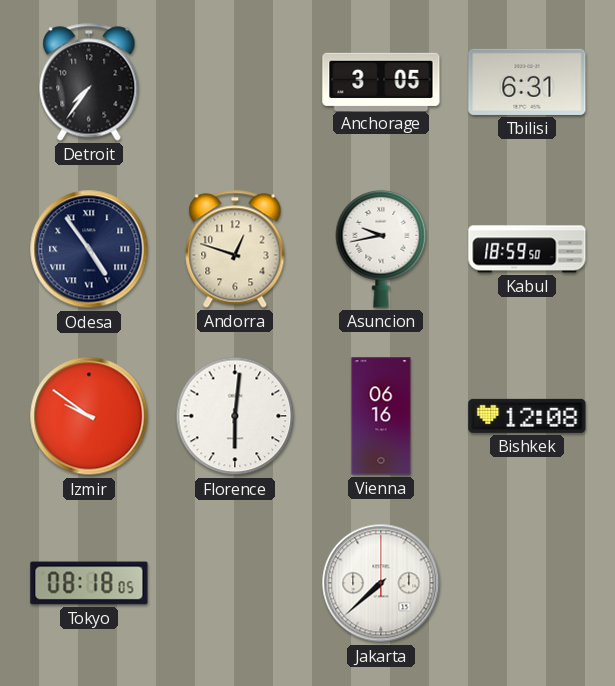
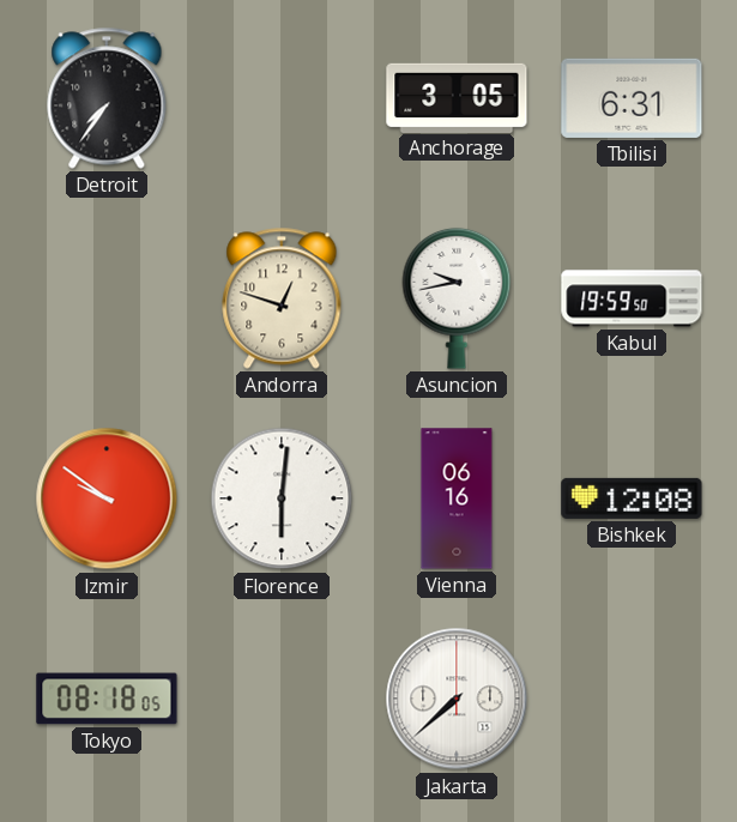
Odesa: 4:54 -> none (89, 249)
Kabul: 18:59 -> 19:59 (632, 298)
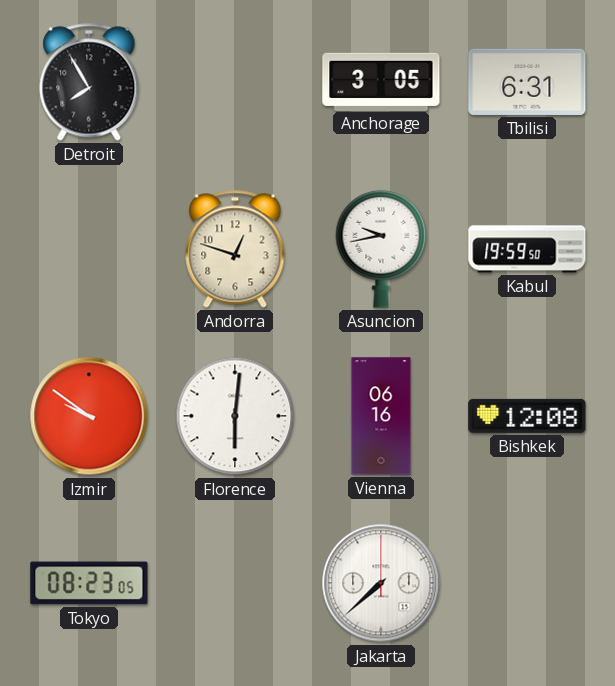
Detroit: 7:36 -> 7:55 (89, 82)
Tokyo: 08:18 -> 08:23 (89, 583)
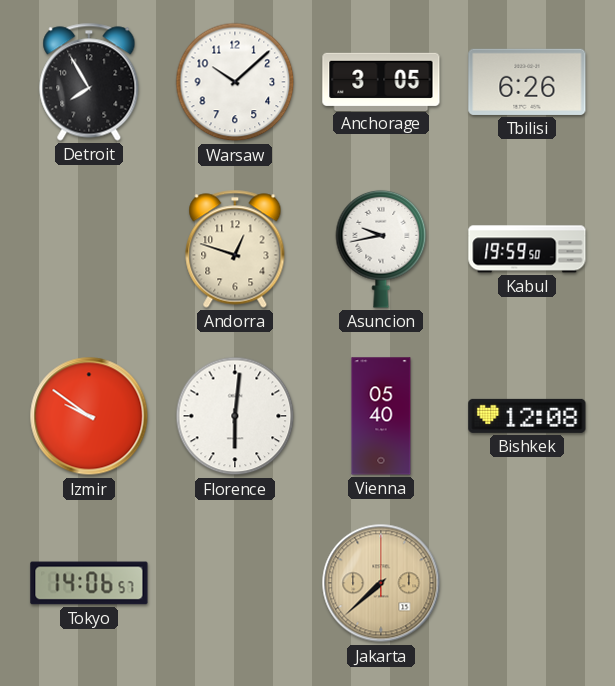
Warsaw: none -> 10:08 (235, 82)
Tbilisi: 6:31 -> 6:26 (527, 82)
Vienna: 06:16 -> 05:40 (381, 416)
Tokyo: 08:23 -> 14:06 (89, 583)
Jakarta dial: white -> champagne (381, 583)
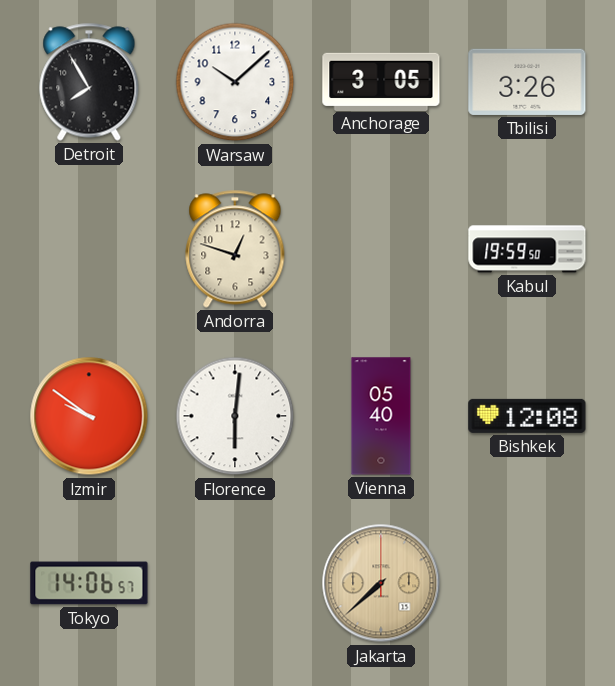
Tbilisi: 6:26 -> 3:26 (527, 82)
Asuncion: 9:43 -> none (381, 249)
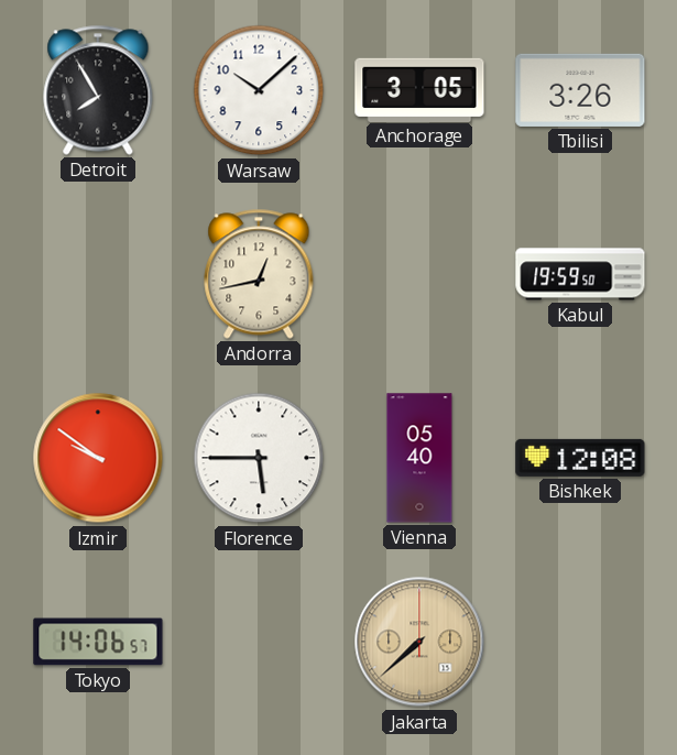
Andorra: 12:48 -> 12:43 (259, 274)
Florence: 6:01 -> 5:45 (259, 458)
